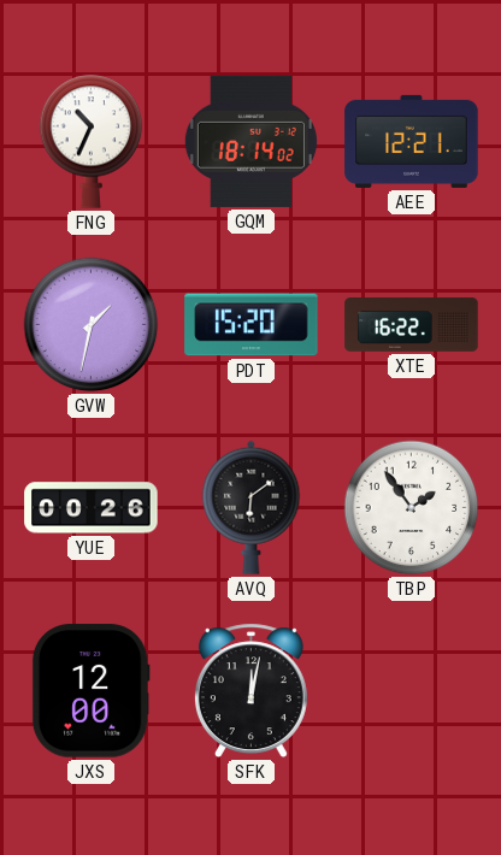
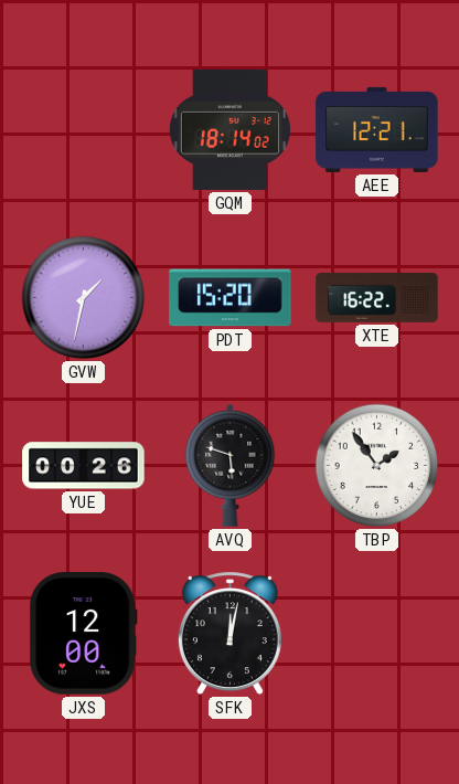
FNG: 10:34 -> none (92, 141)
AVQ: 6:09 -> 5:48 (231, 465)
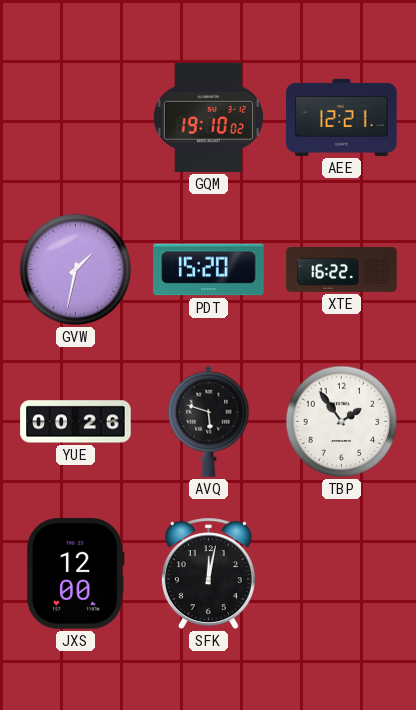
GQM: 18:14 -> 19:10 (208, 117)
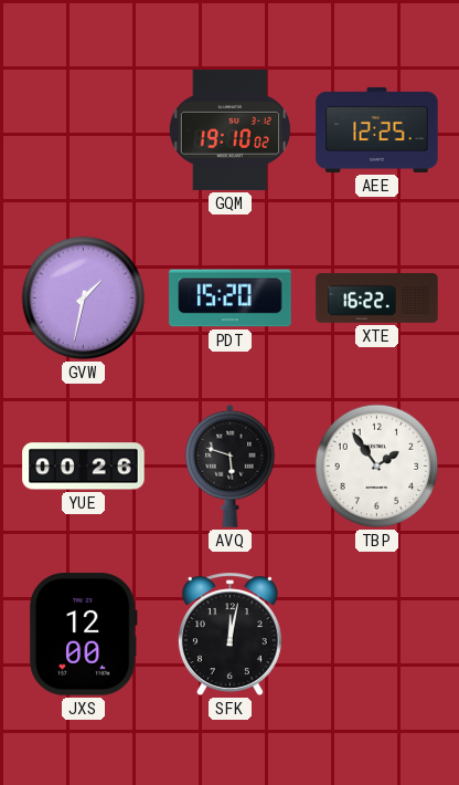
AEE: 12:21 -> 12:25 (377, 129)
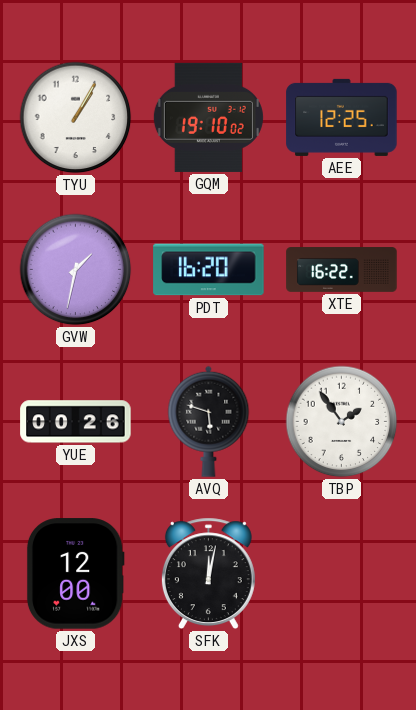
TYU: none -> 1:05 (76, 118)
PDT: 15:20 -> 16:20 (209, 270)
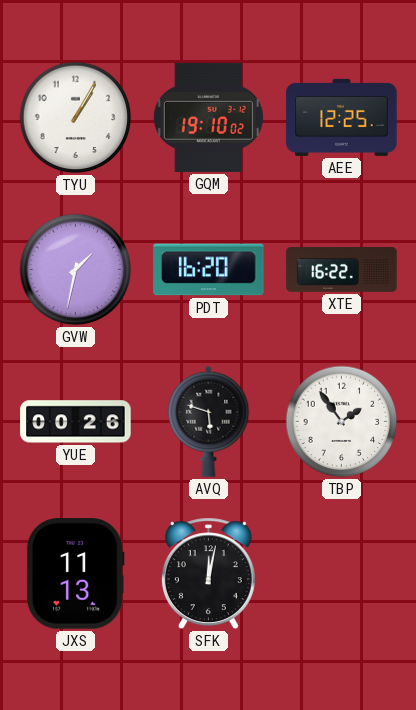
JXS: 12:00 -> 11:13 (75, 574)
